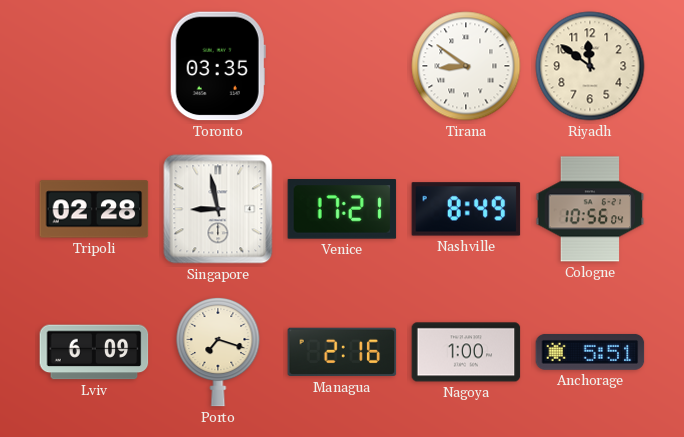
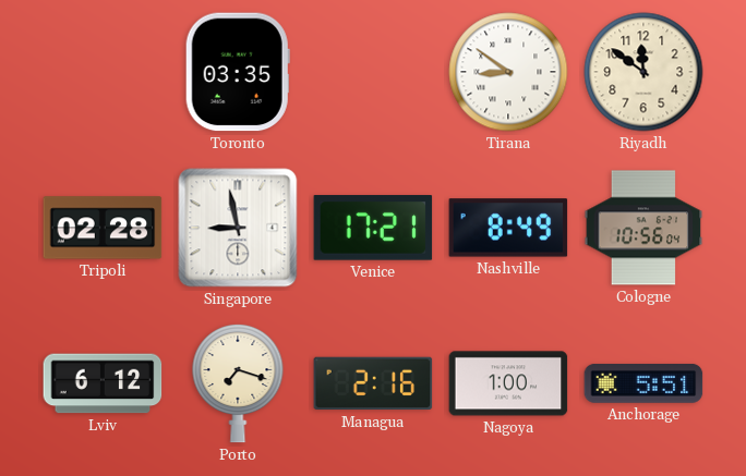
Lviv: 6:09 -> 6:12 (103, 383)
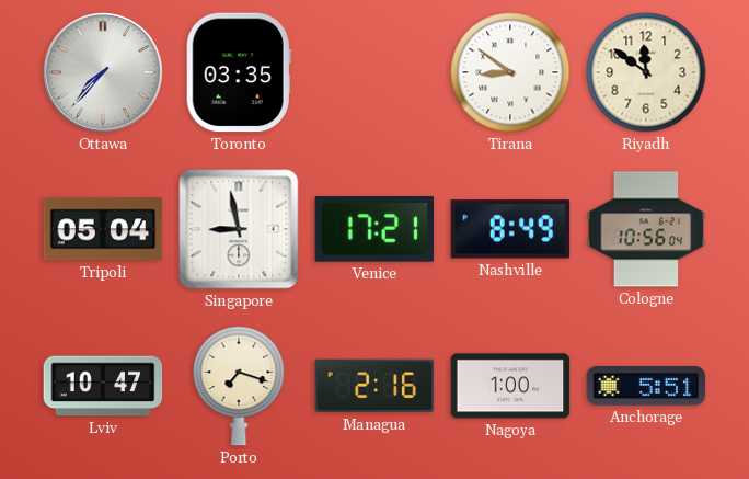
Ottawa: none -> 7:37 (103, 72)
Tripoli: 02:28 -> 05:04 (103, 229)
Lviv: 6:12 -> 10:47 (103, 386)
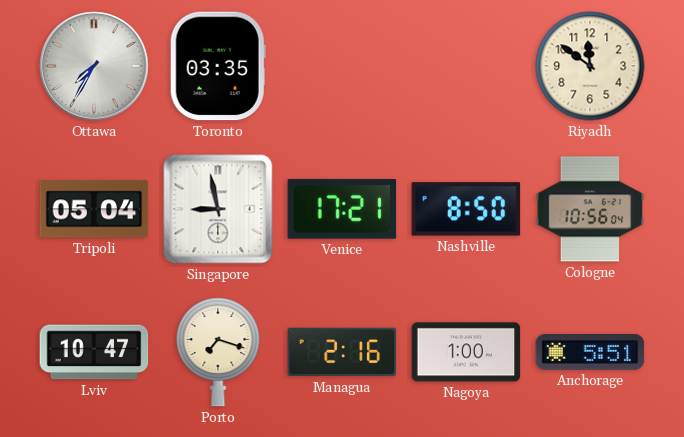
Ottawa: 7:37 -> 7:35 (94, 66)
Tirana: 8:51 -> none (510, 72)
Nashville: 8:49 -> 8:50 (466, 209)
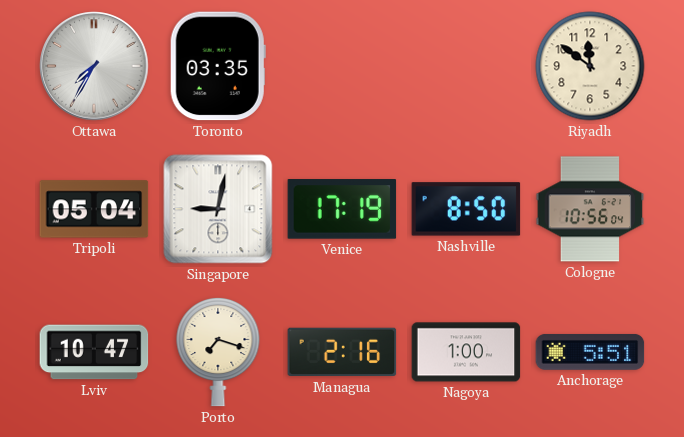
Singapore: 8:58 -> 9:02 (218, 209)
Venice: 17:21 -> 17:19 (342, 209)
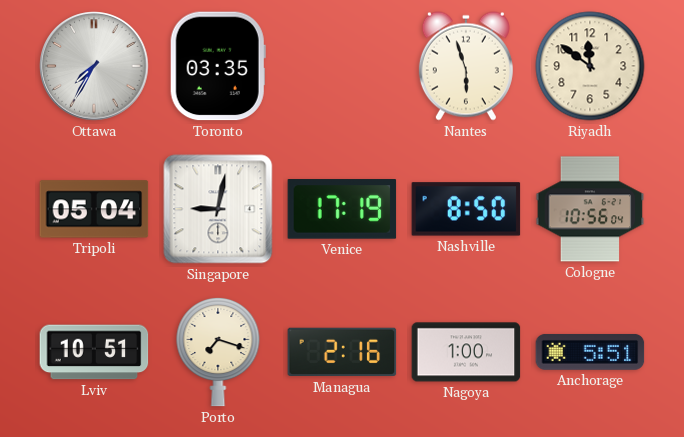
Nantes: none -> 5:57 (466, 66)
Lviv: 10:47 -> 10:51 (94, 352)
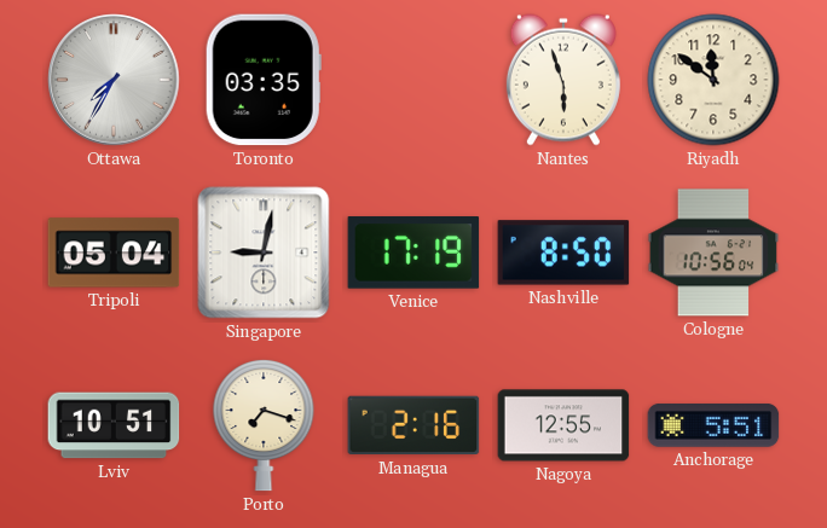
Nagoya: 1:00 -> 12:55 (563, 425)
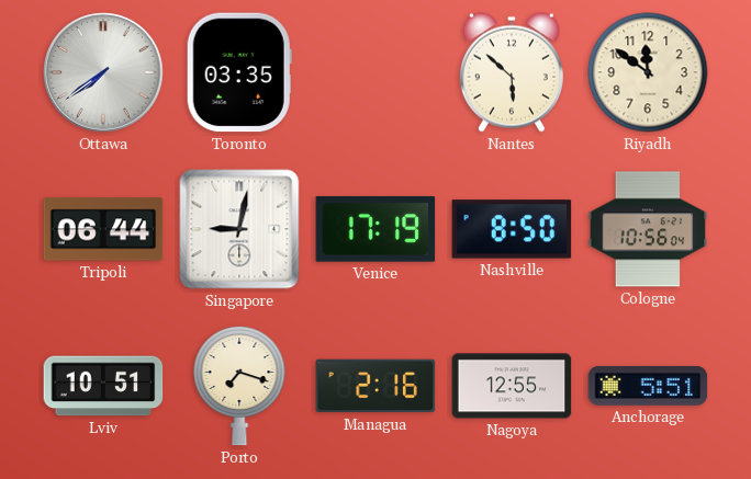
Ottawa: 7:35 -> 7:39 (103, 72)
Nantes: 5:57 -> 5:52 (512, 72)
Tripoli: 05:04 -> 06:44 (103, 229)
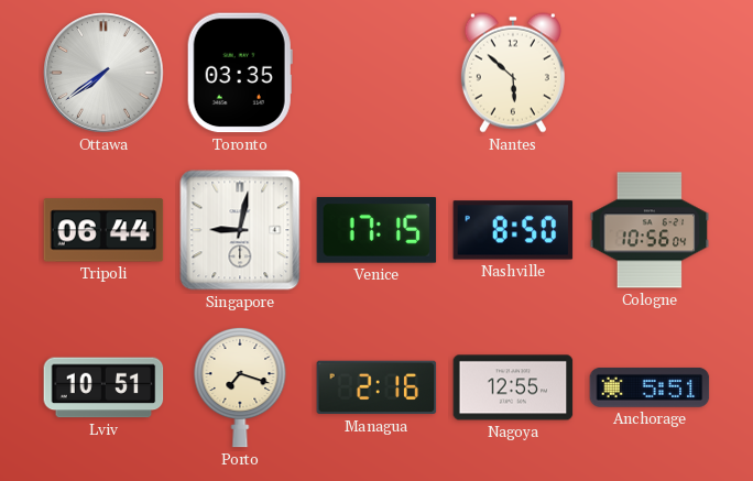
Riyadh: 11:51 -> none (648, 72)
Venice: 17:19 -> 17:15 (376, 230)
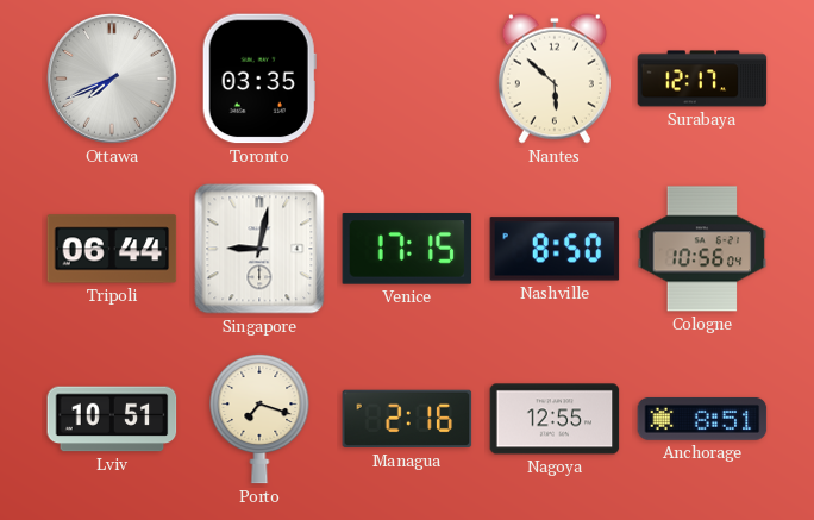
Ottawa: 7:39 -> 7:41 (112, 79)
Surabaya: none -> 12:17 (702, 79)
Anchorage: 5:51 -> 8:51 (702, 419)
